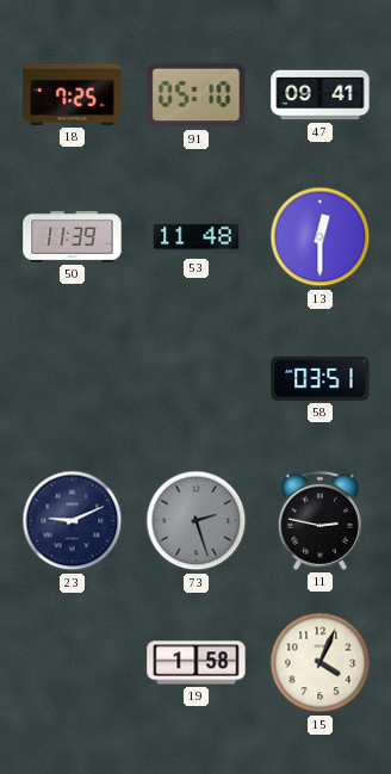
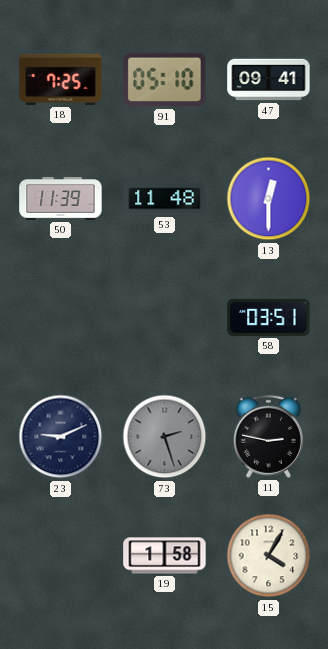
15: 4:04 -> 4:05 (269, 556)
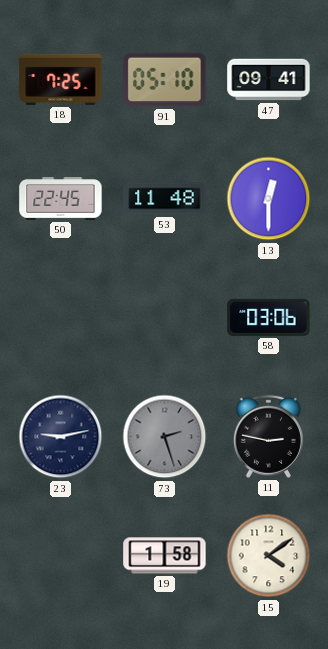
50: 11:39 -> 22:45 (61, 199)
58: 03:51 -> 03:06 (269, 317)
23: 9:11 -> 9:13 (61, 437)
15: 4:05 -> 4:09 (269, 556)
